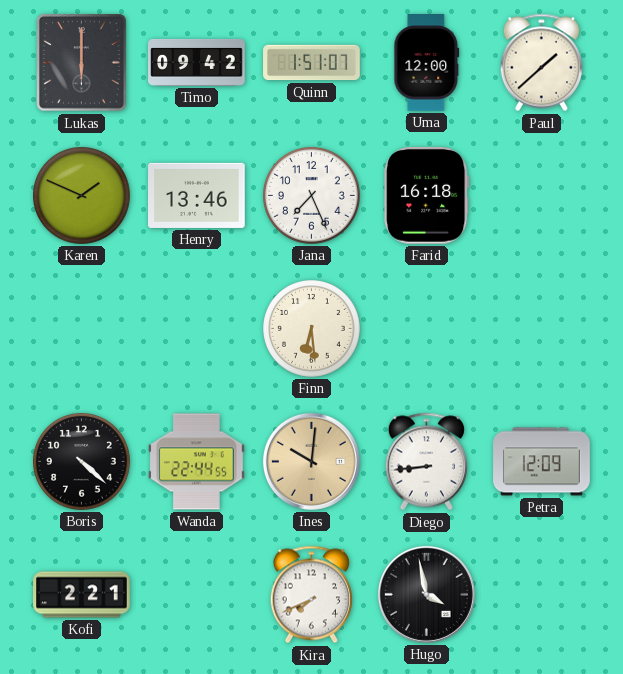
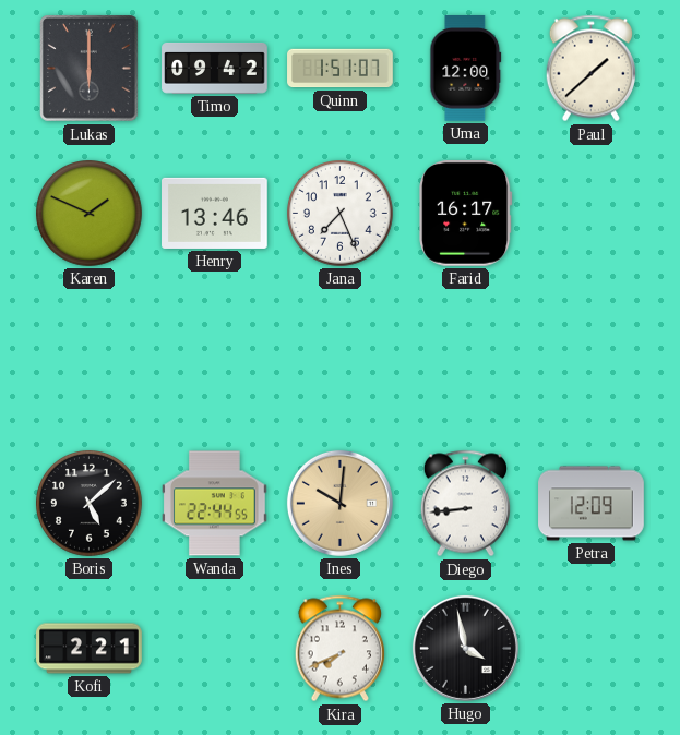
Farid: 16:18 -> 16:17 (466, 213)
Finn: 6:29 -> none (312, 329)
Boris: 4:22 -> 5:08 (90, 504)
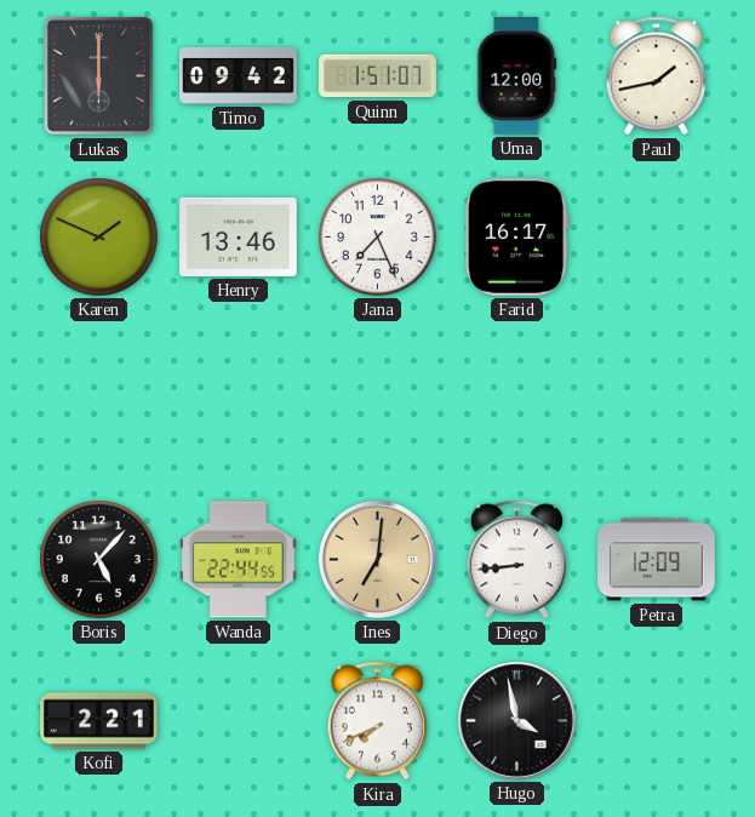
Paul: 1:38 -> 1:43 (656, 76)
Boris: 5:08 -> 5:07 (99, 560)
Ines: 10:01 -> 7:01 (377, 559)
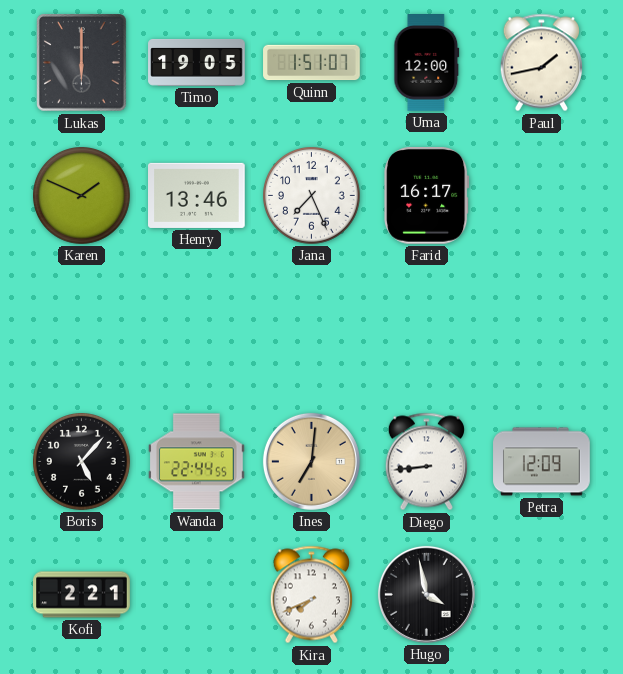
Timo: 09:42 -> 19:05 (197, 62)
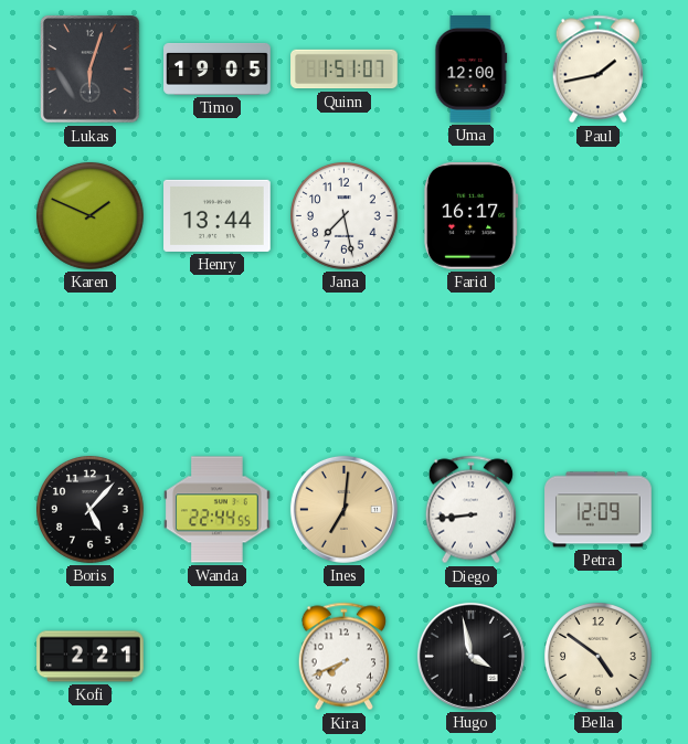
Lukas: 6:00 -> 6:03 (91, 70)
Henry: 13:46 -> 13:44 (218, 215)
Jana: 7:26 -> 7:28 (345, 216)
Bella: none -> 4:51 (599, 657)
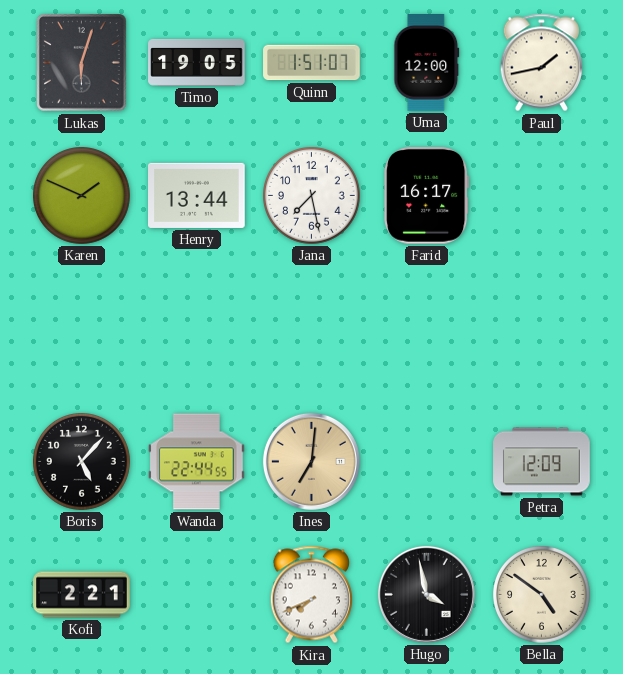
Diego: 8:44 -> none (470, 510)
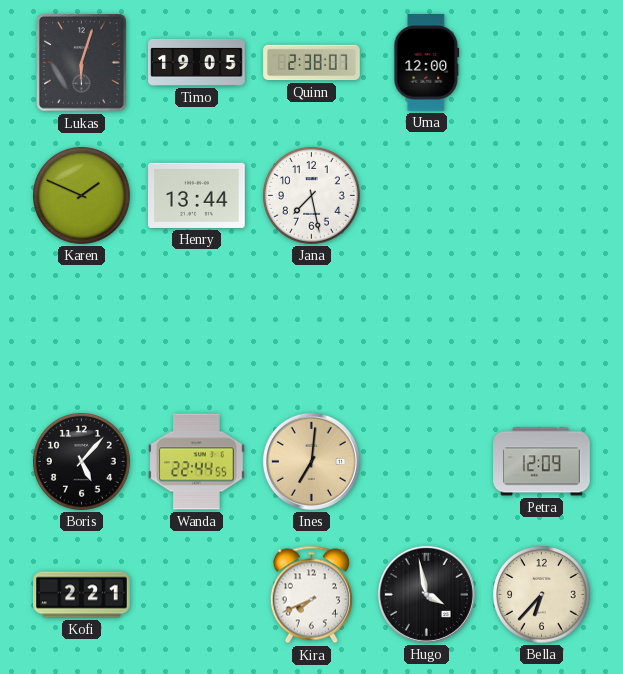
Quinn: 1:51 -> 2:38 (312, 63)
Paul: 1:43 -> none (541, 63)
Farid: 16:17 -> none (427, 195)
Bella: 4:51 -> 6:37 (542, 595)
